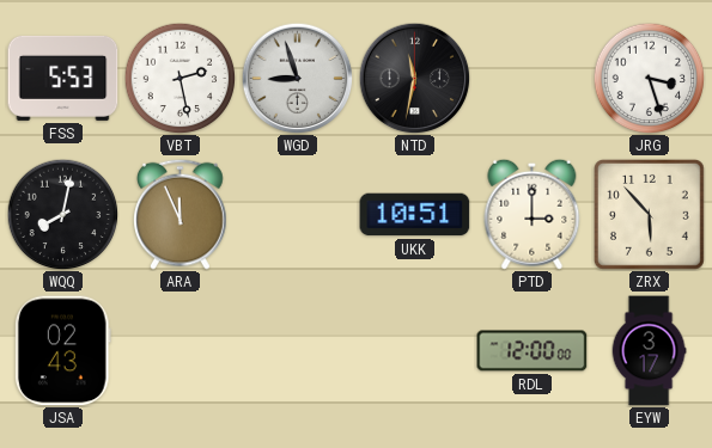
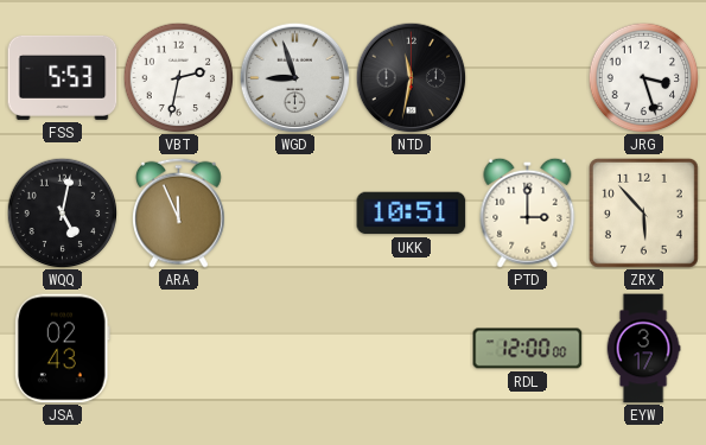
VBT: 2:28 -> 2:32 (178, 77)
WQQ: 8:02 -> 5:02 (62, 212)
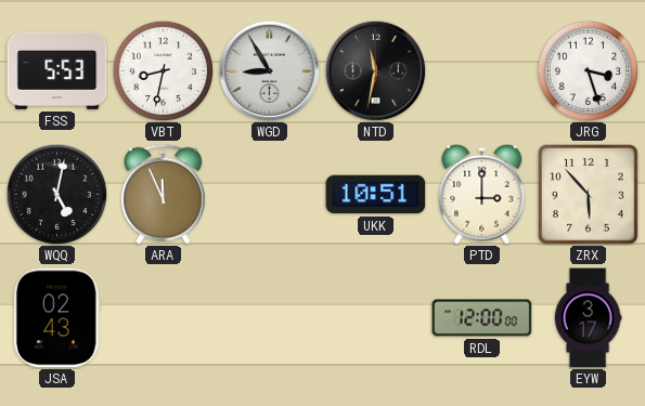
VBT: 2:32 -> 8:32 (163, 70)
WGD: 8:57 -> 8:55 (269, 70)
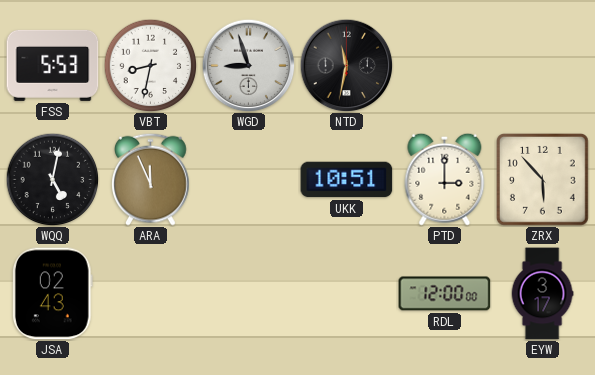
WGD: 8:55 -> 8:57 (248, 65)
JRG: 3:27 -> none (588, 70)
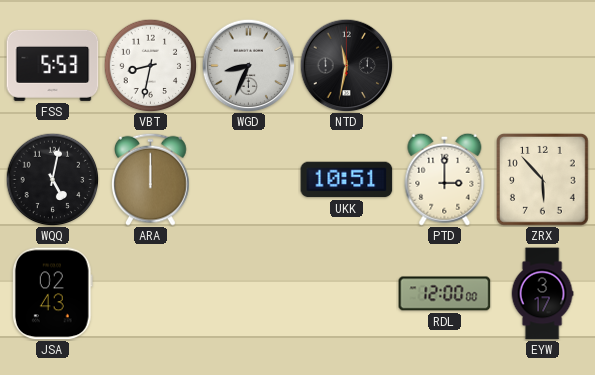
WGD: 8:57 -> 8:34 (248, 65)
ARA: 11:56 -> 12:00 (151, 179)
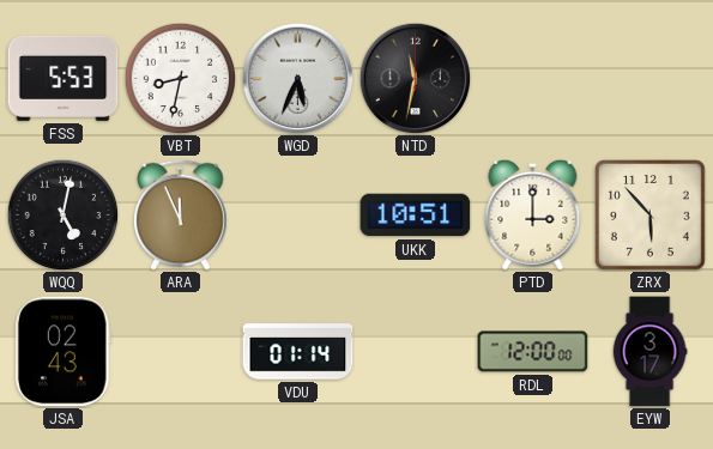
WGD: 8:34 -> 5:34 (297, 78)
ARA: 12:00 -> 11:56 (181, 214)
VDU: none -> 01:14 (298, 352)
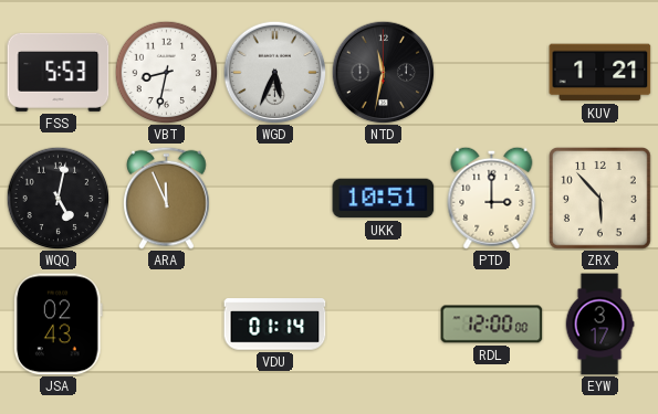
KUV: none -> 1:21 (600, 73)
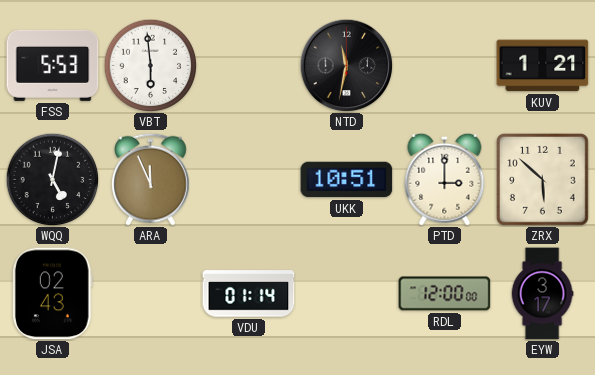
VBT: 8:32 -> 5:59 (150, 65)
WGD: 5:34 -> none (274, 72)
ZRX: 5:53 -> 5:52 (542, 179)
